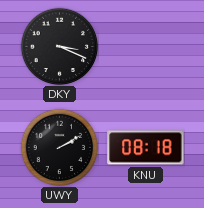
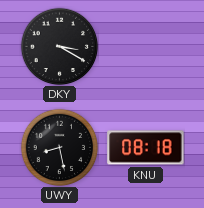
DKY: 3:19 -> 3:20 (59, 46)
UWY: 2:10 -> 8:28 (59, 147)
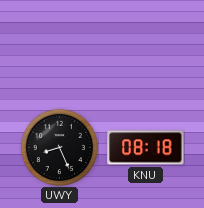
DKY: 3:20 -> none (59, 46)
UWY: 8:28 -> 8:26 (59, 147)
